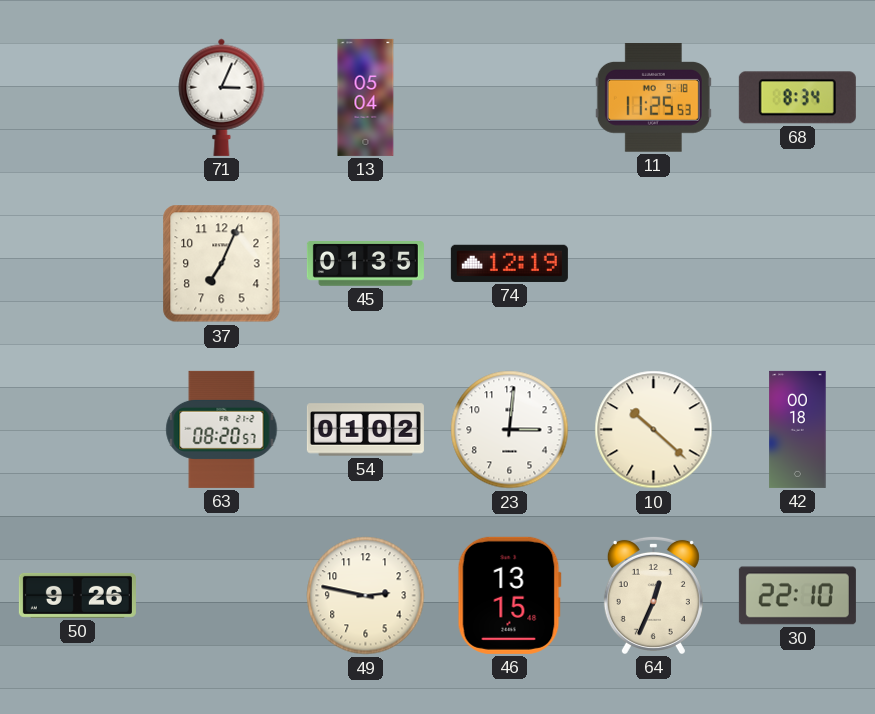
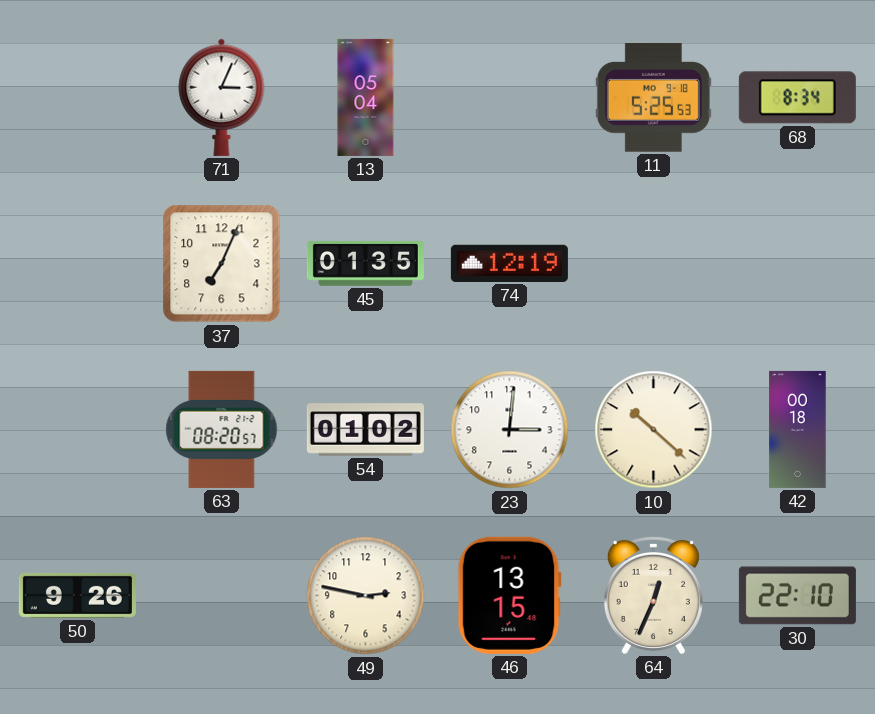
11: 11:25 -> 5:25 (653, 98)
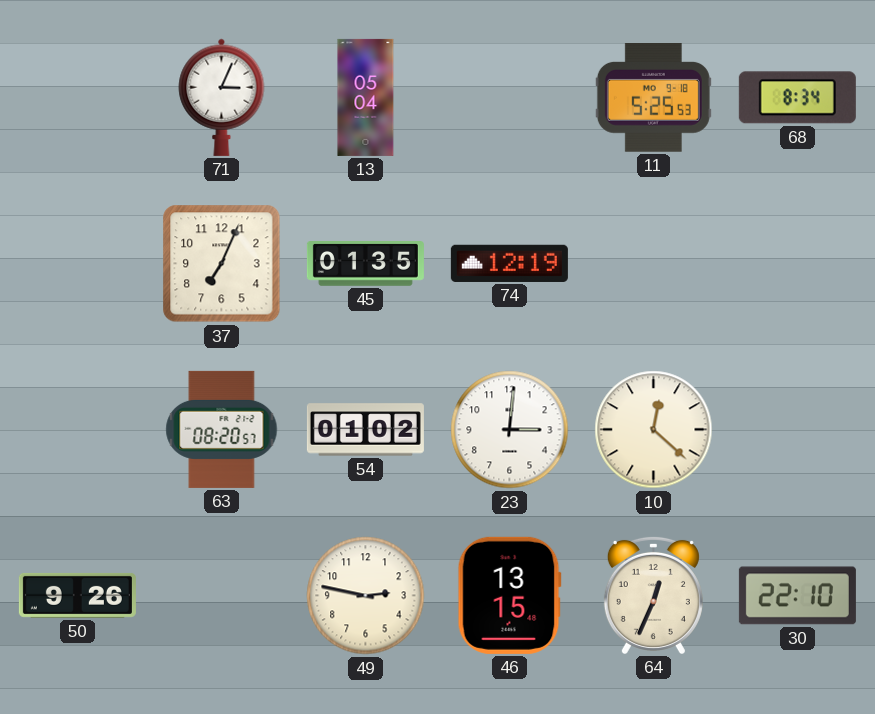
10: 10:22 -> 12:22 (654, 430)
42: 00:18 -> none (798, 429)
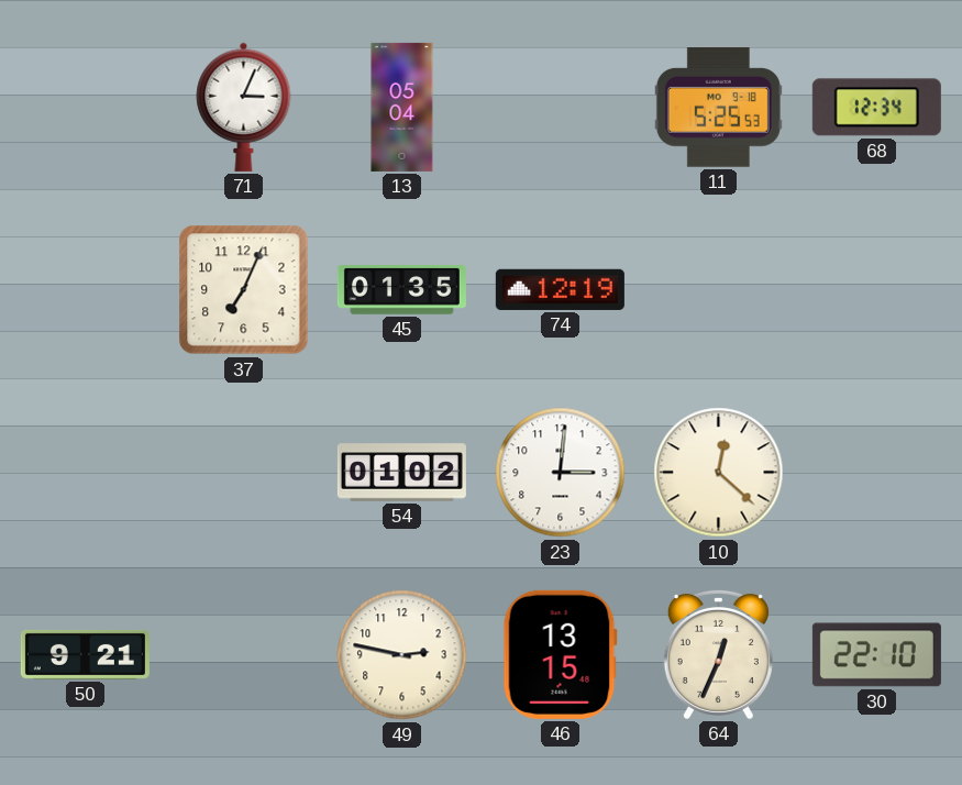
68: 8:34 -> 12:34 (876, 108)
63: 08:20 -> none (222, 429)
50: 9:26 -> 9:21 (85, 654)
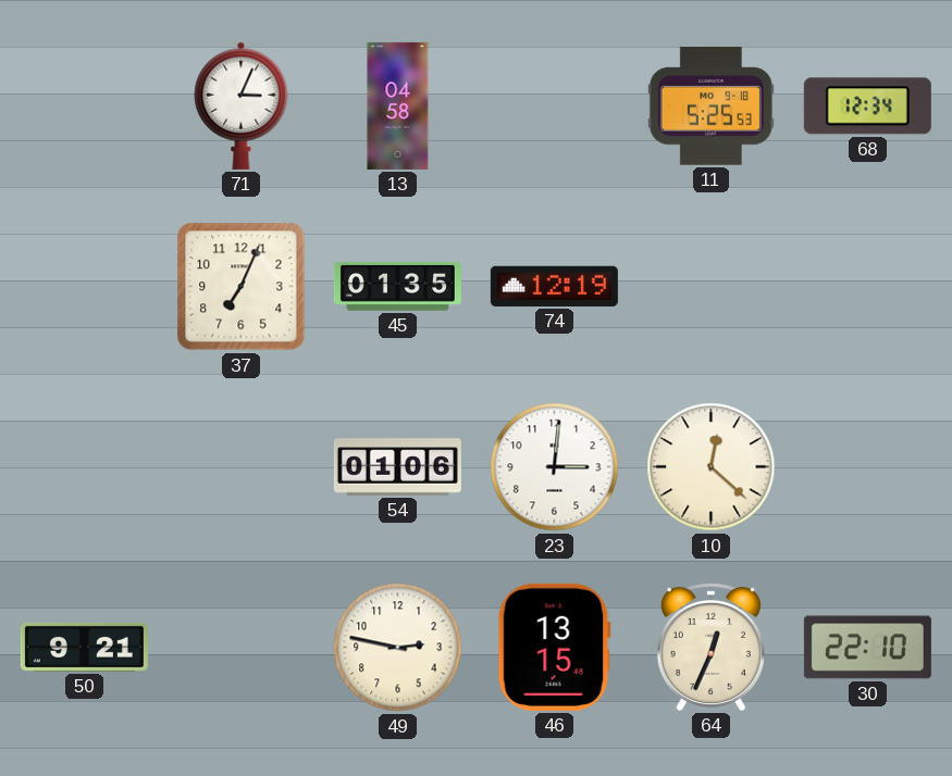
13: 05:04 -> 04:58 (398, 105)
54: 01:02 -> 01:06 (397, 467)
